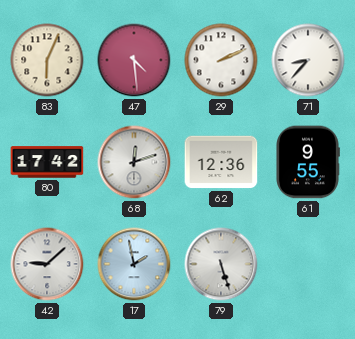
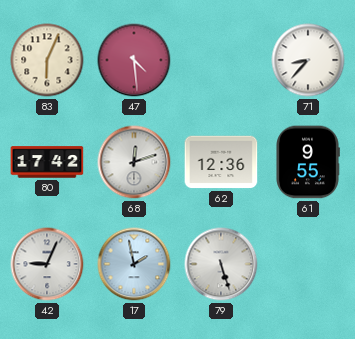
29: 2:11 -> none (221, 60)
42: 9:08 -> 9:04 (47, 264)
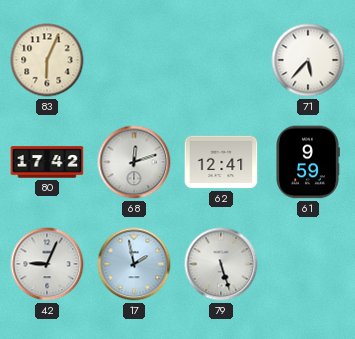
47: 4:29 -> none (134, 60)
71: 8:37 -> 5:37 (308, 60)
62: 12:36 -> 12:41 (221, 162)
61: 9:55 -> 9:59 (308, 162)
